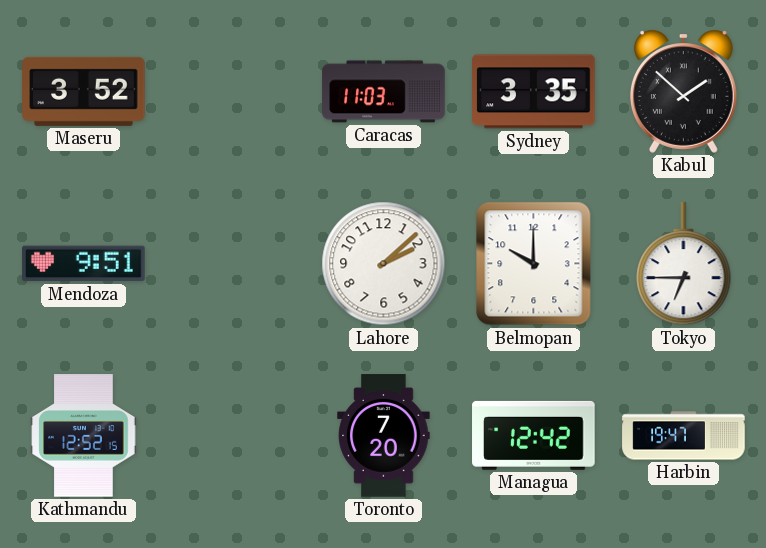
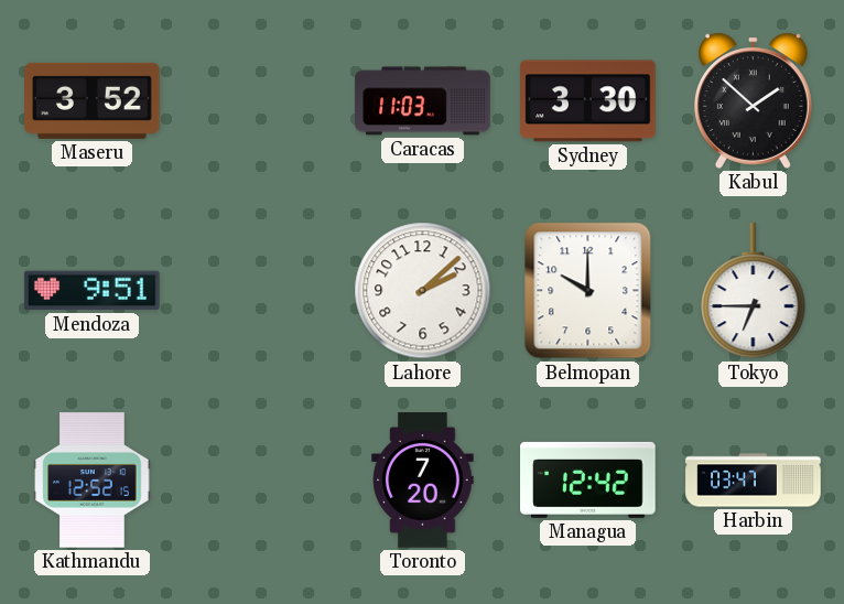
Sydney: 3:35 -> 3:30 (588, 101)
Harbin: 19:47 -> 03:47 (754, 481)
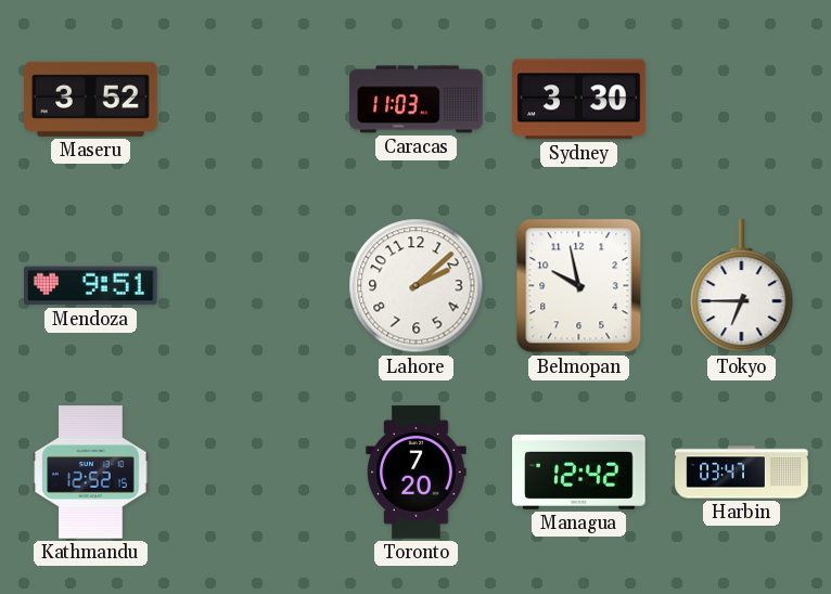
Kabul: 1:52 -> none (753, 100)
Belmopan: 10:00 -> 9:58 (579, 286)
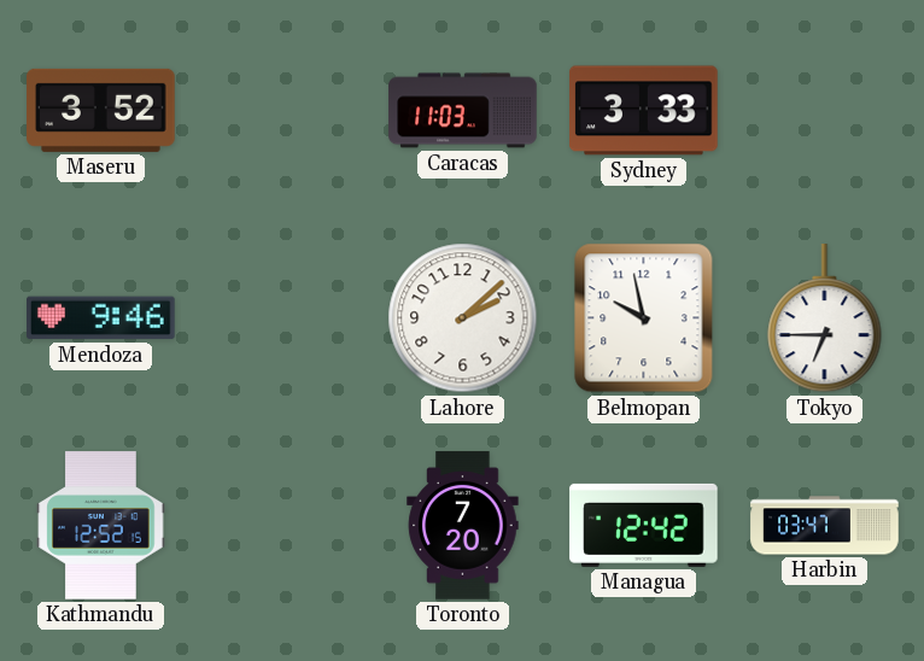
Sydney: 3:30 -> 3:33 (644, 111)
Mendoza: 9:51 -> 9:46 (101, 318)
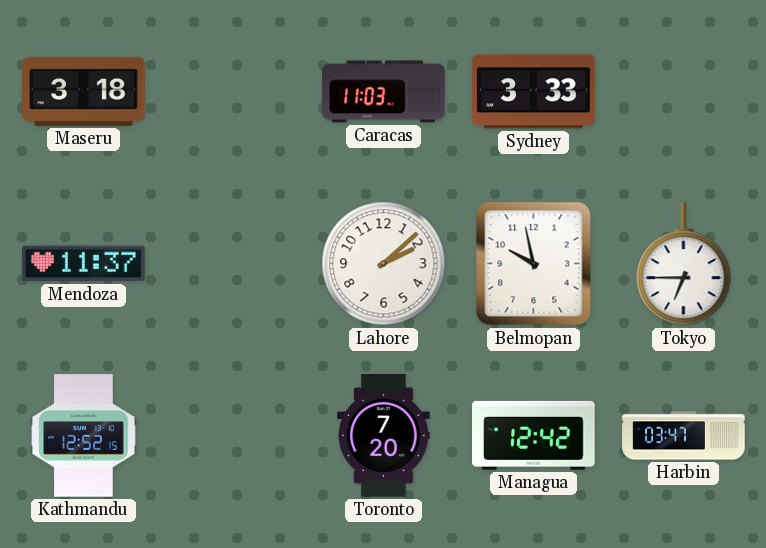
Maseru: 3:52 -> 3:18 (84, 91)
Mendoza: 9:46 -> 11:37 (84, 264)
